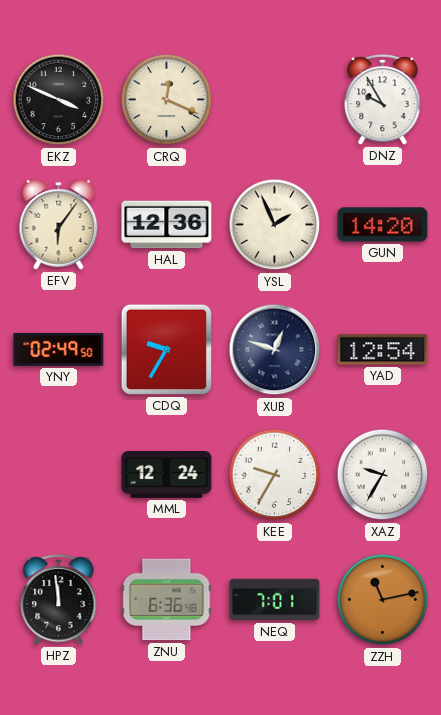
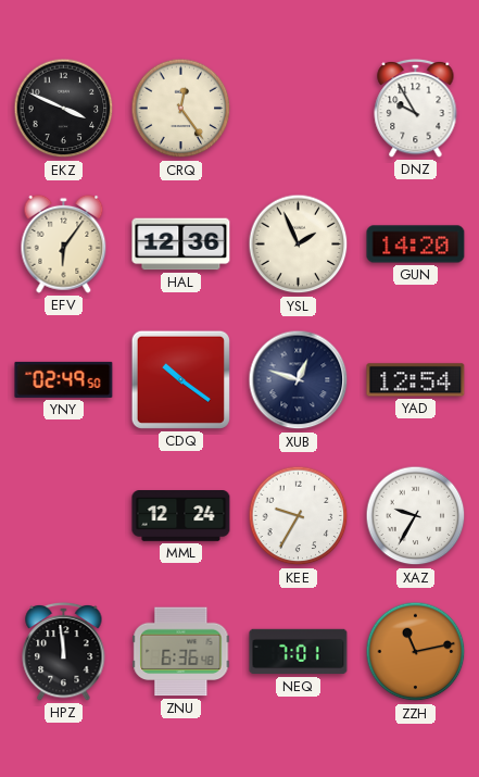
CRQ: 12:19 -> 12:24 (181, 109)
CDQ: 9:35 -> 10:21 (180, 379)
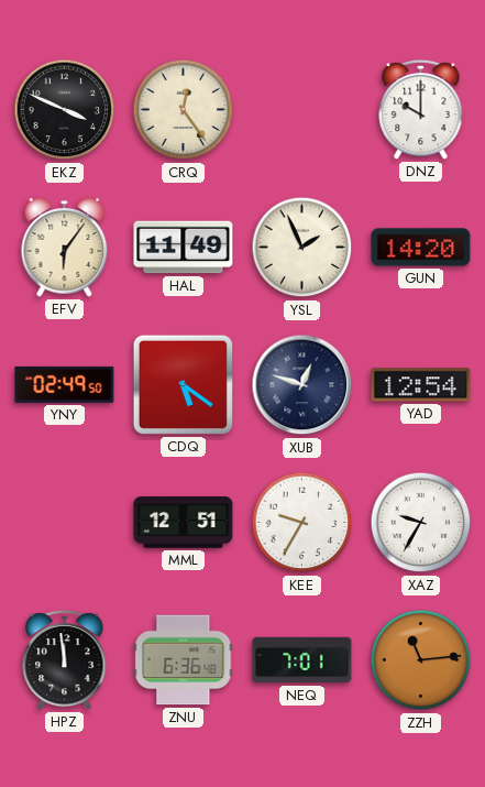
DNZ: 9:55 -> 10:00 (421, 109)
HAL: 12:36 -> 11:49 (184, 248)
CDQ: 10:21 -> 5:21 (183, 384)
MML: 12:24 -> 12:51 (184, 523)
ZZH: 11:13 -> 11:14 (421, 660)
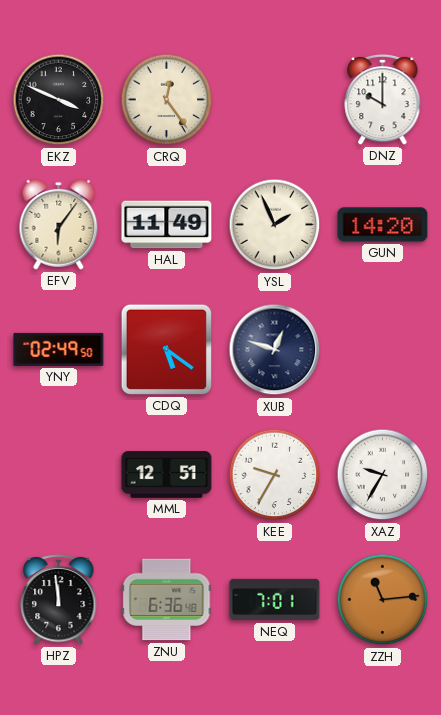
YAD: 12:54 -> none (421, 385)
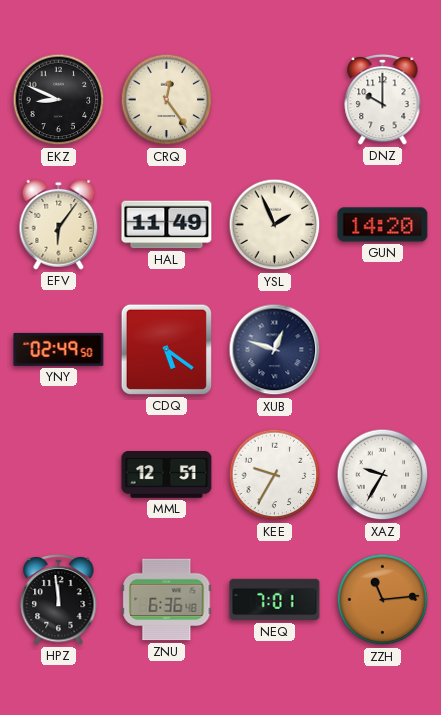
EKZ: 3:49 -> 8:49 (59, 100)
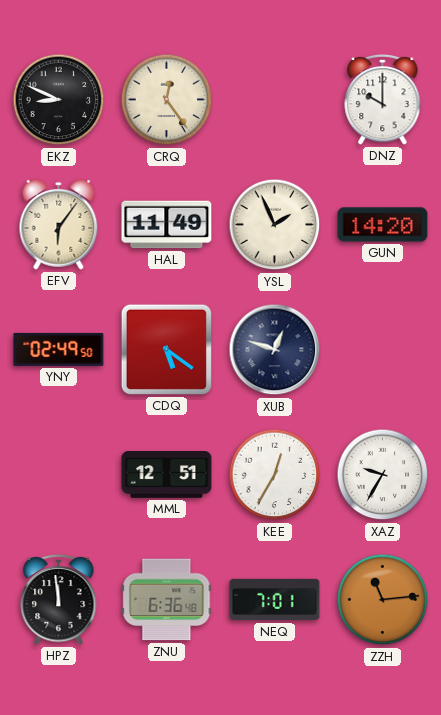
KEE: 9:35 -> 12:35 (275, 475)
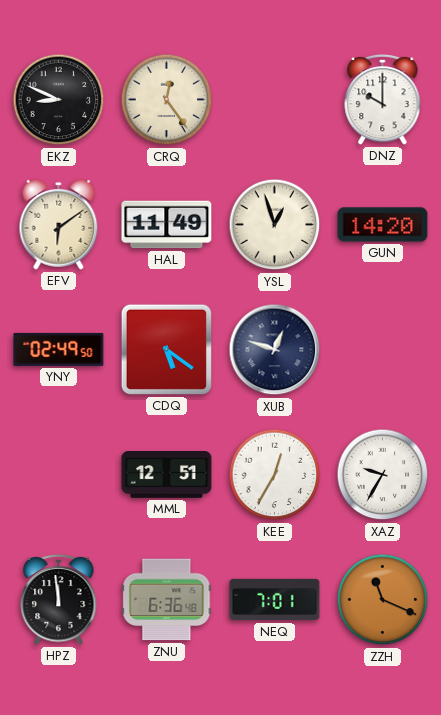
EFV: 6:06 -> 6:09 (59, 224)
YSL: 1:56 -> 12:57 (275, 225)
ZZH: 11:14 -> 11:19 (383, 600)
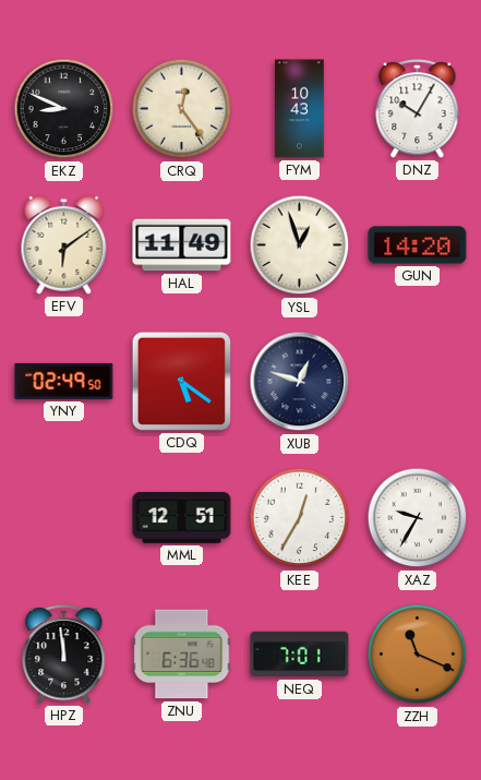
FYM: none -> 10:43 (300, 109)
DNZ: 10:00 -> 10:05 (418, 108)
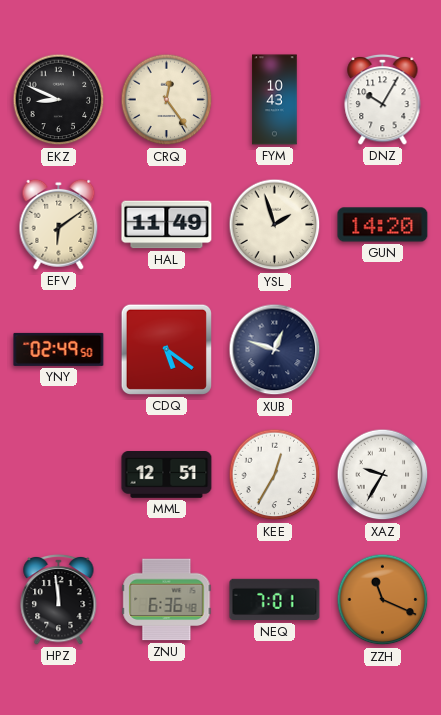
YSL: 12:57 -> 1:57 (275, 225)
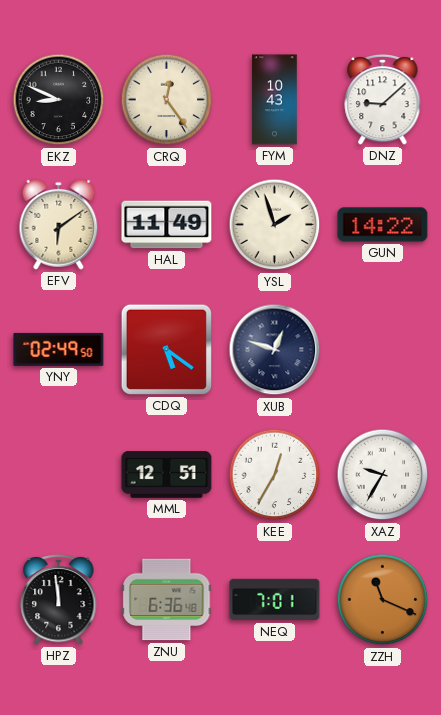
DNZ: 10:05 -> 9:08 (383, 99)
GUN: 14:20 -> 14:22 (383, 225)
